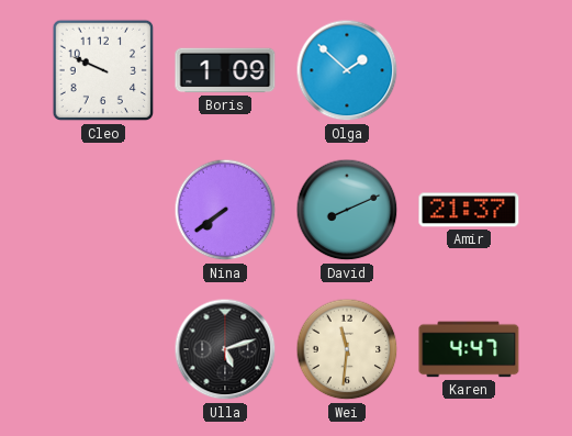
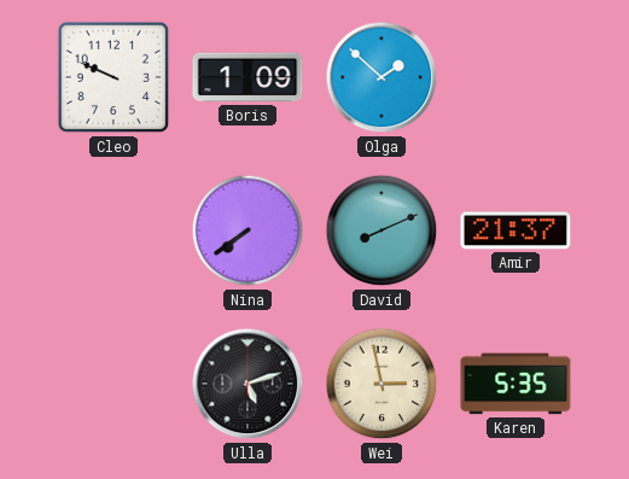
Wei: 11:31 -> 2:58 (382, 384)
Karen: 4:47 -> 5:35 (516, 384)
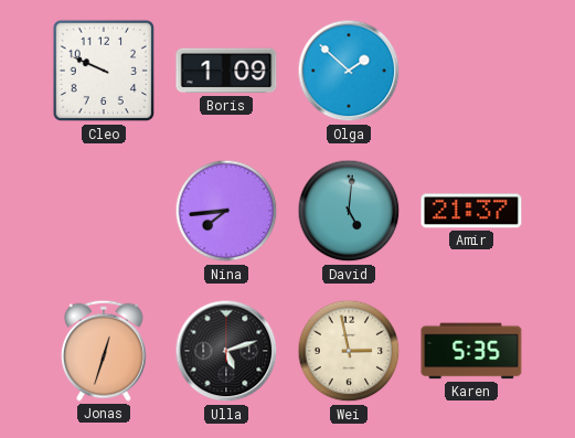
Nina: 7:39 -> 7:44 (226, 211)
David: 8:11 -> 5:01 (349, 211)
Jonas: none -> 12:33 (105, 351)
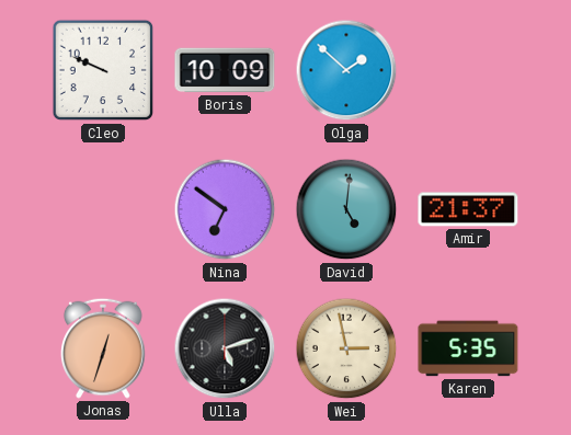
Boris: 1:09 -> 10:09 (225, 70)
Nina: 7:44 -> 6:51 (225, 209)
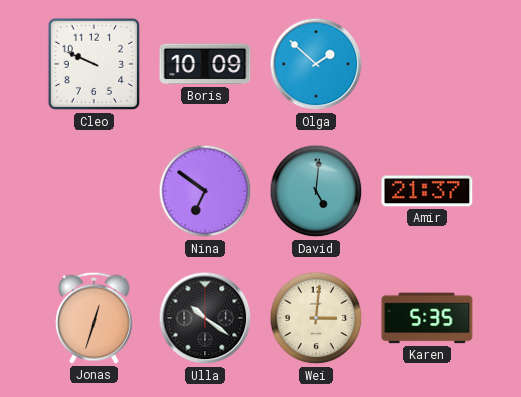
Ulla: 5:12 -> 10:21 (205, 318)
Wei: 2:58 -> 3:01 (316, 318)
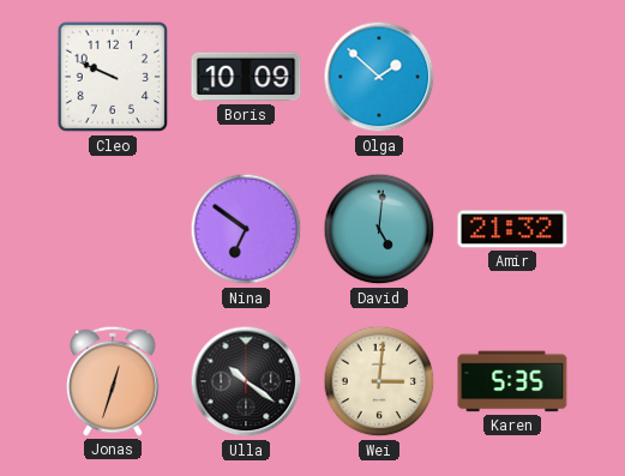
Amir: 21:37 -> 21:32 (512, 229)
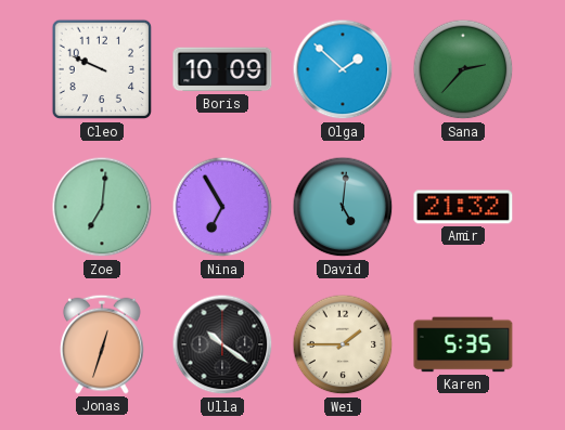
Sana: none -> 2:37 (463, 69)
Zoe: none -> 7:01 (102, 207)
Nina: 6:51 -> 6:55 (222, 207)
Wei: 3:01 -> 1:45 (343, 344)
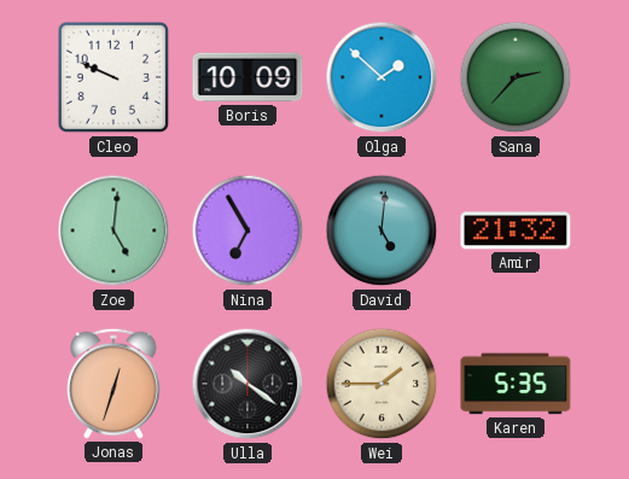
Zoe: 7:01 -> 5:01 (113, 230)
